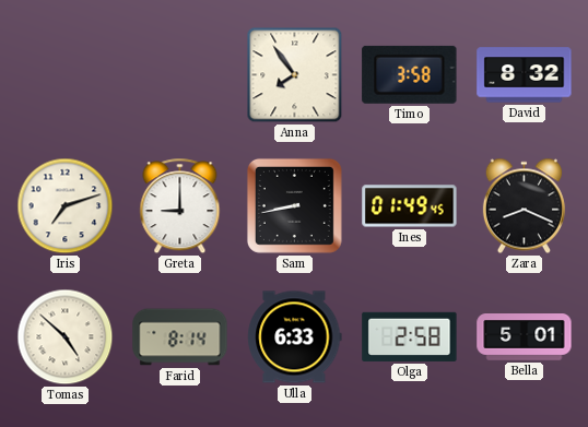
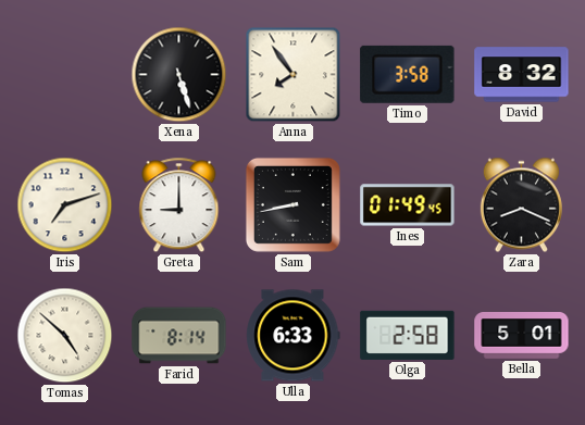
Xena: none -> 5:27 (179, 75)
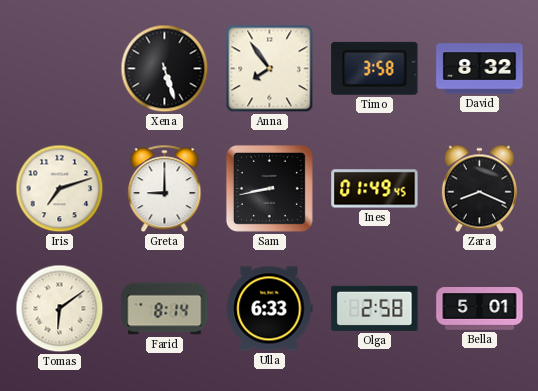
Tomas: 4:52 -> 6:09 (60, 309)
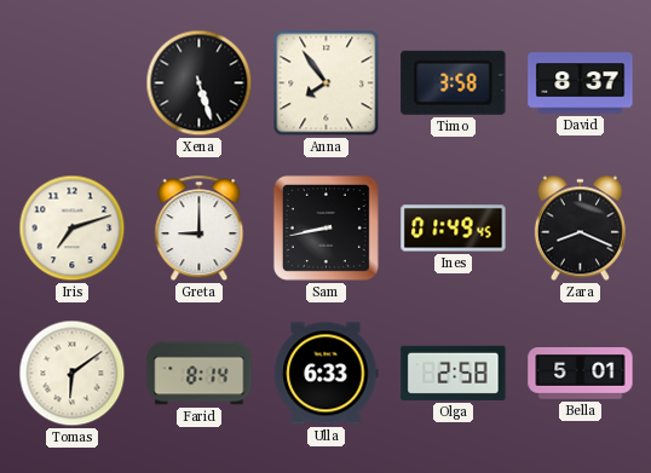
David: 8:32 -> 8:37 (581, 83)
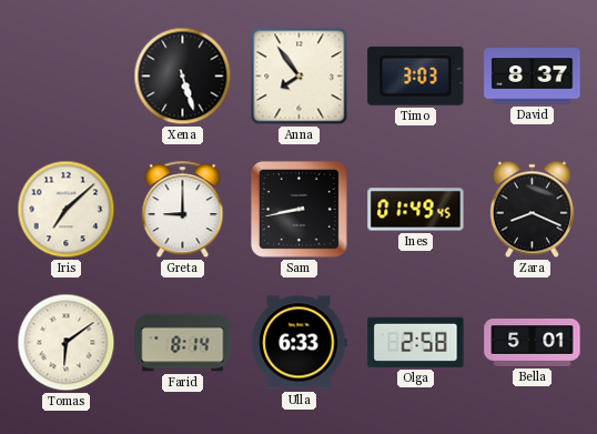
Timo: 3:58 -> 3:03 (416, 75)
Iris: 7:12 -> 7:08 (67, 210)
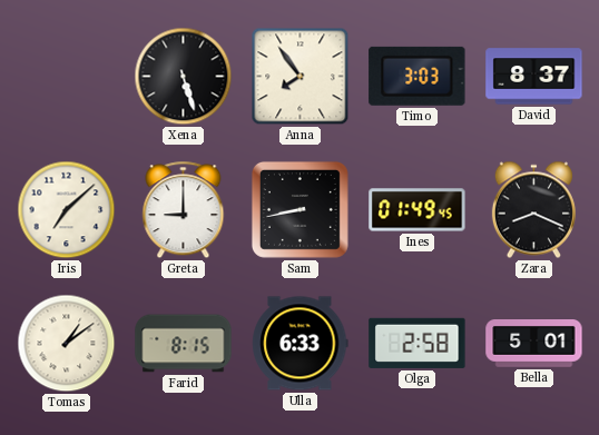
Tomas: 6:09 -> 1:09 (67, 344)
Farid: 8:14 -> 8:15 (184, 344)
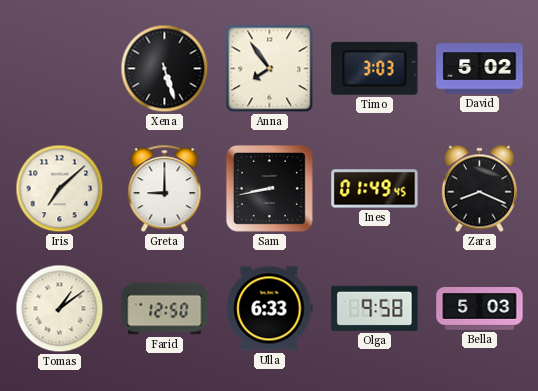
David: 8:37 -> 5:02 (480, 69)
Farid: 8:15 -> 12:50 (165, 309)
Olga: 2:58 -> 9:58 (375, 308)
Bella: 5:01 -> 5:03 (480, 309)
